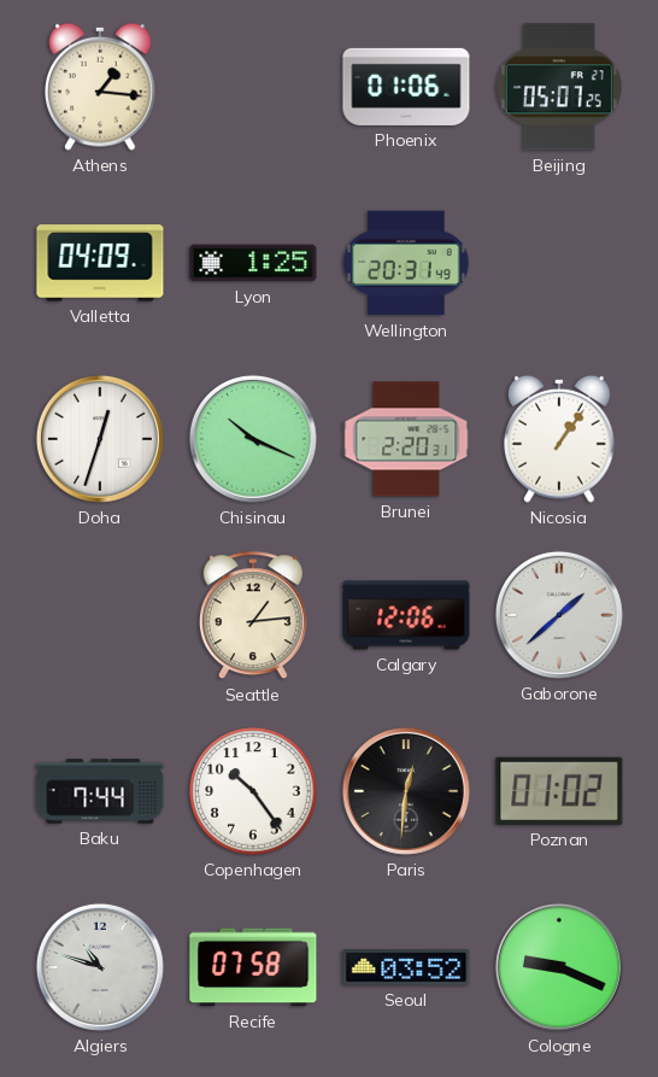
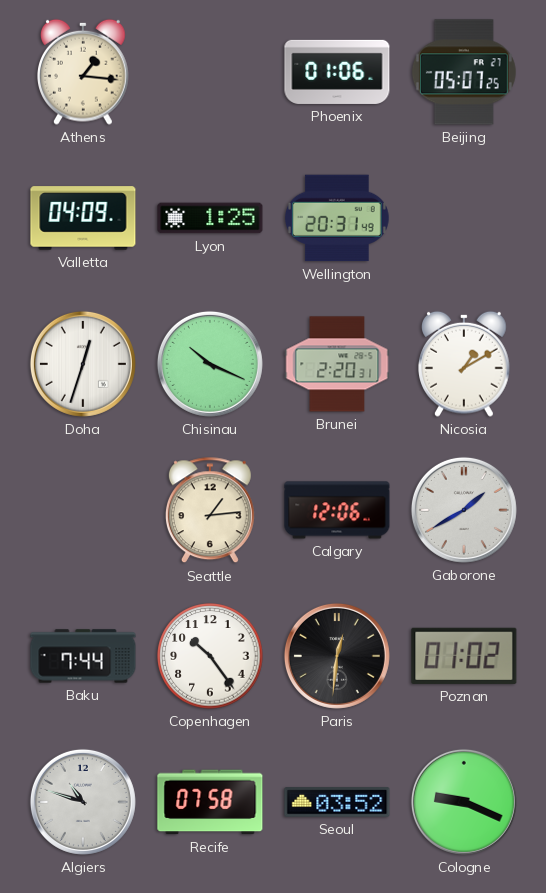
Nicosia: 1:06 -> 1:10 (465, 364)
Gaborone: 1:38 -> 1:40 (464, 510)
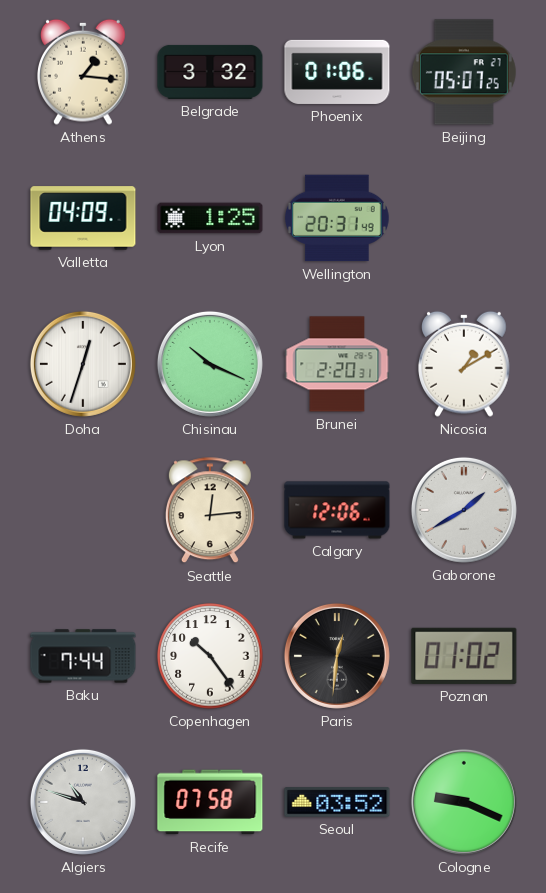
Belgrade: none -> 3:32 (210, 72)
Seattle: 1:14 -> 12:14 (210, 511)
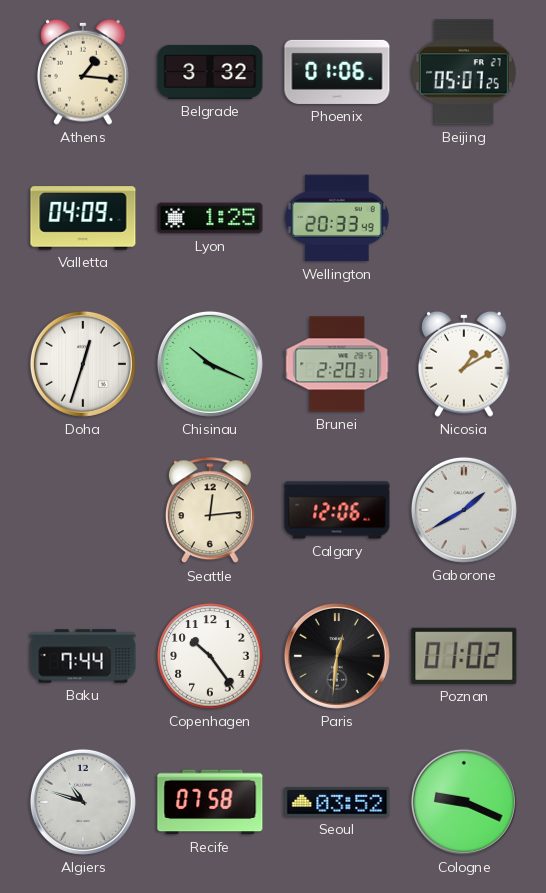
Wellington: 20:31 -> 20:33 (337, 218)
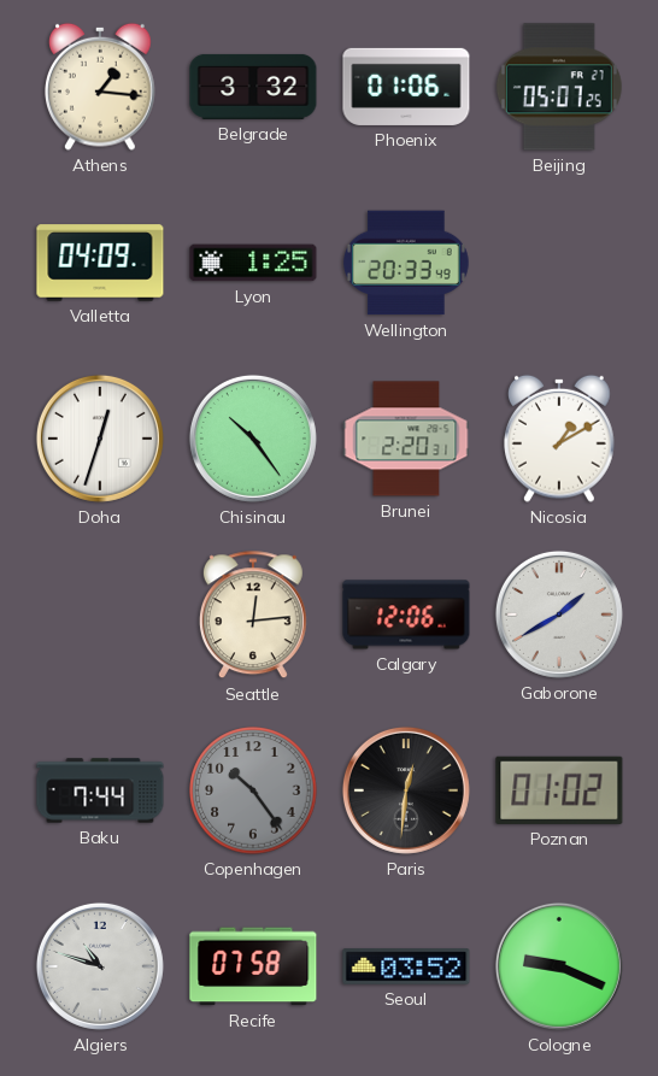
Chisinau: 10:19 -> 10:24 (253, 439)
Copenhagen dial: white -> grey (253, 790)
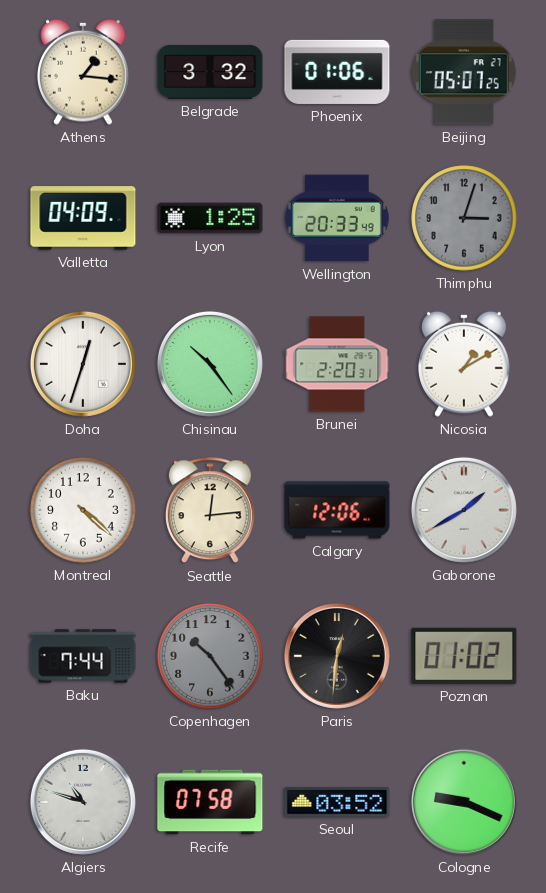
Thimphu: none -> 3:03 (464, 218)
Montreal: none -> 4:22 (83, 510)
